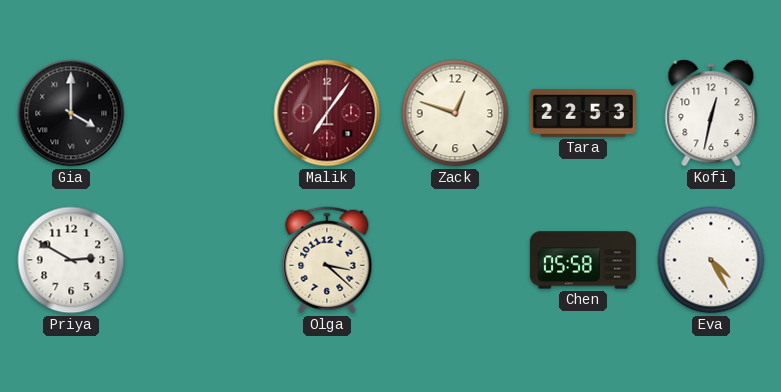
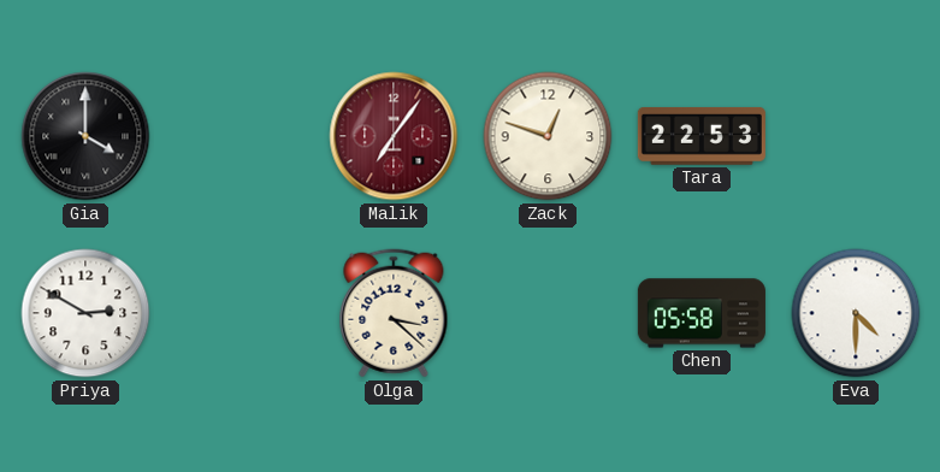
Kofi: 12:32 -> none (711, 113)
Eva: 4:25 -> 4:30 (856, 313)
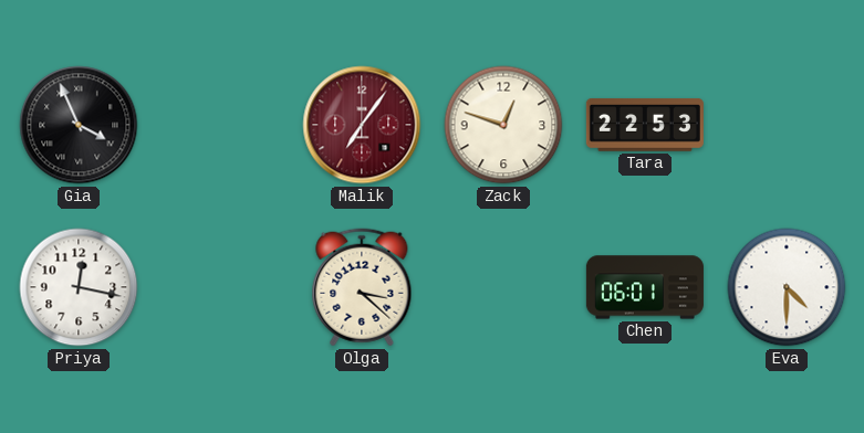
Gia: 4:00 -> 3:56 (79, 125)
Priya: 2:50 -> 12:17 (79, 287)
Chen: 05:58 -> 06:01 (645, 287)
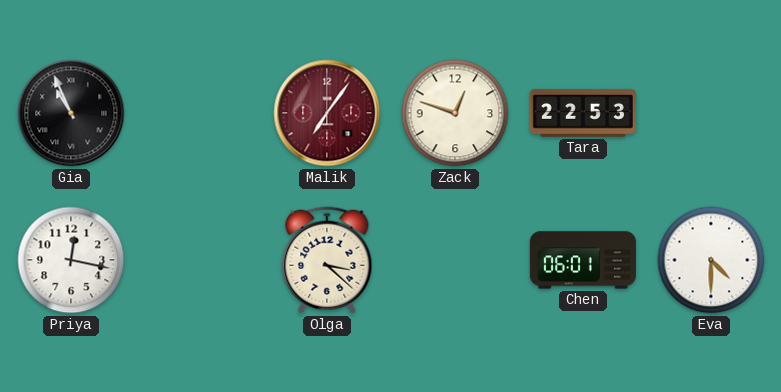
Gia: 3:56 -> 10:56 (71, 113)
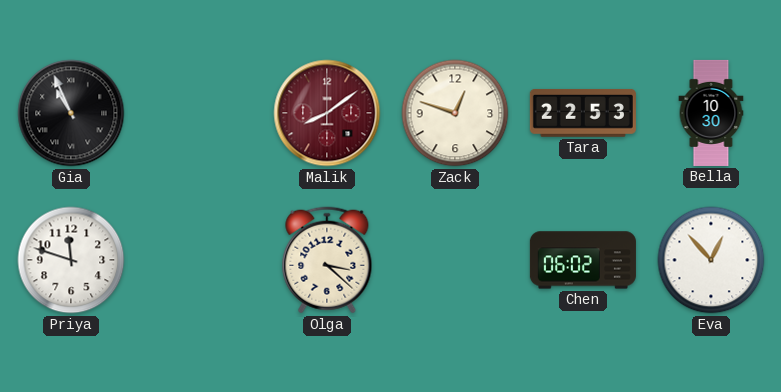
Malik: 7:06 -> 8:09 (327, 113)
Bella: none -> 10:30 (711, 113)
Priya: 12:17 -> 11:48 (71, 260)
Chen: 06:01 -> 06:02 (583, 260)
Eva: 4:30 -> 12:53 (711, 260)
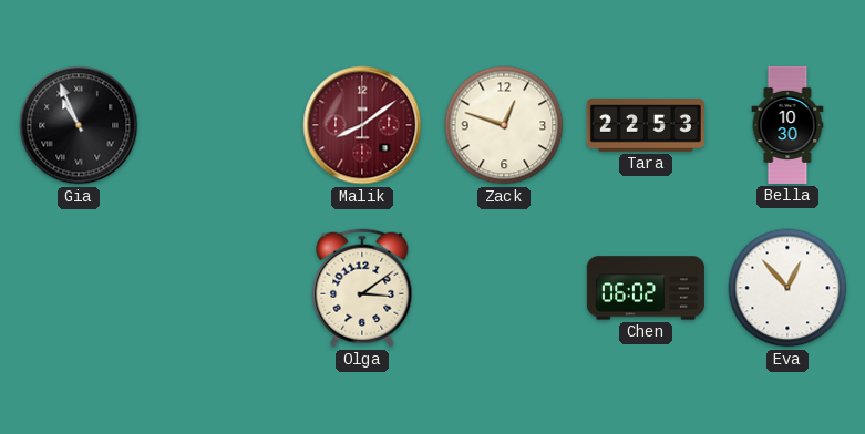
Priya: 11:48 -> none (71, 260)
Olga: 3:22 -> 3:09 (362, 288)
